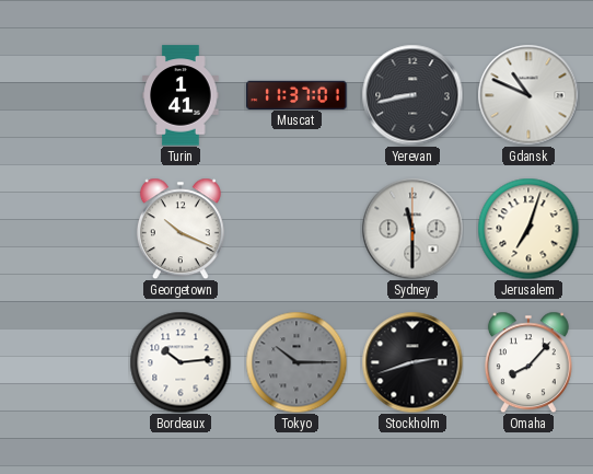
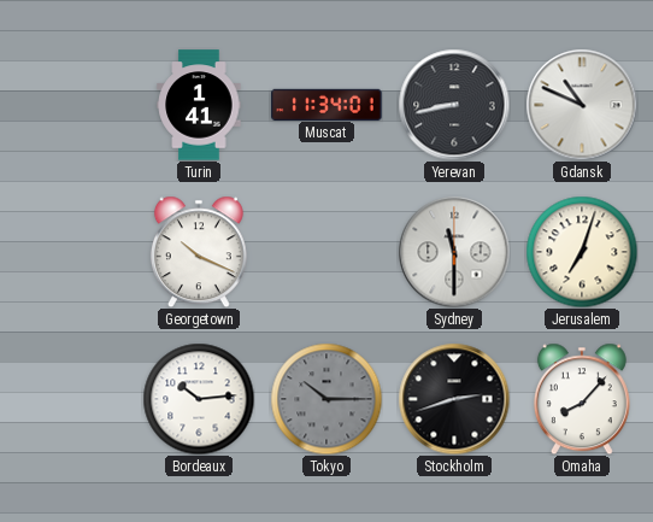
Muscat: 11:37 -> 11:34 (326, 104)
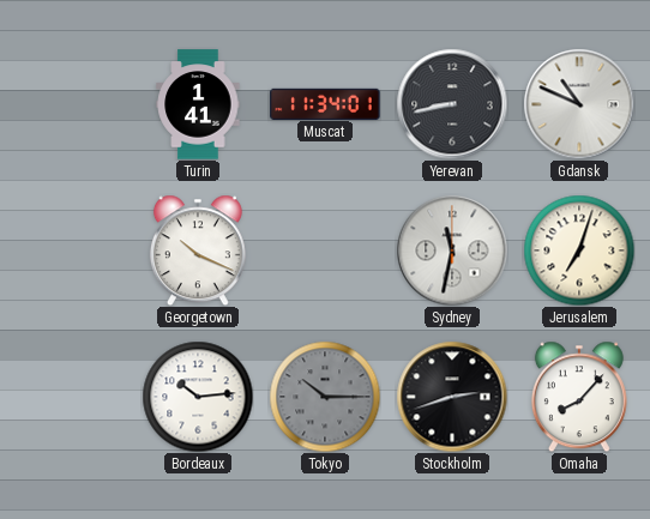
Sydney: 11:30 -> 11:32 (452, 251)
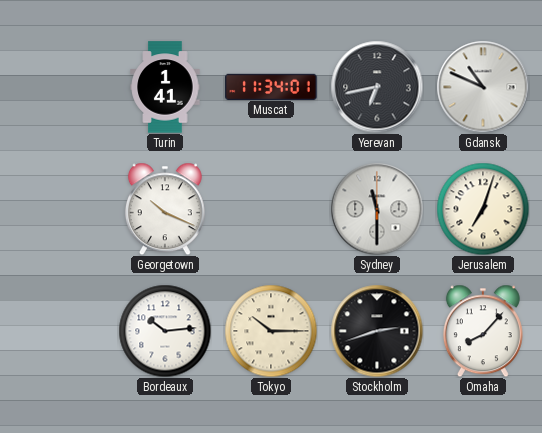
Yerevan: 8:43 -> 6:43 (377, 87)
Sydney: 11:32 -> 11:30 (377, 209)
Tokyo dial: grey -> cream (271, 331)
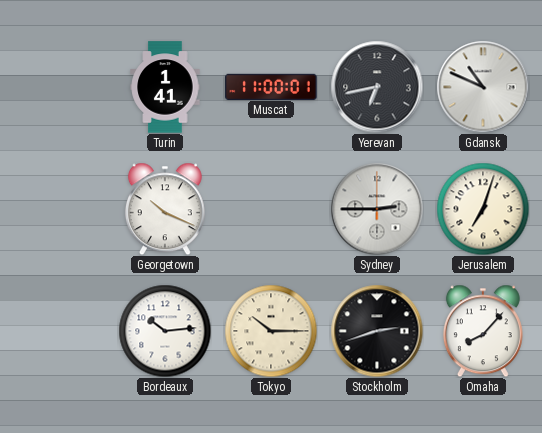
Muscat: 11:34 -> 11:00 (271, 86)
Sydney: 11:30 -> 2:45 (377, 209)
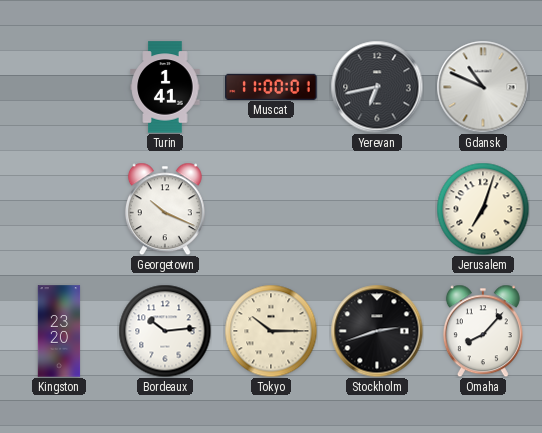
Sydney: 2:45 -> none (377, 209)
Kingston: none -> 23:20 (59, 331)
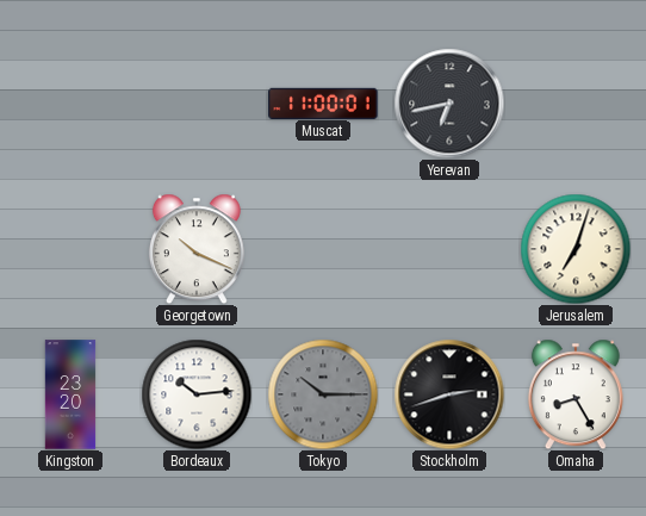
Turin: 1:41 -> none (165, 87)
Gdansk: 10:49 -> none (483, 87)
Tokyo dial: cream -> grey (323, 394)
Omaha: 8:07 -> 8:25 (576, 394)
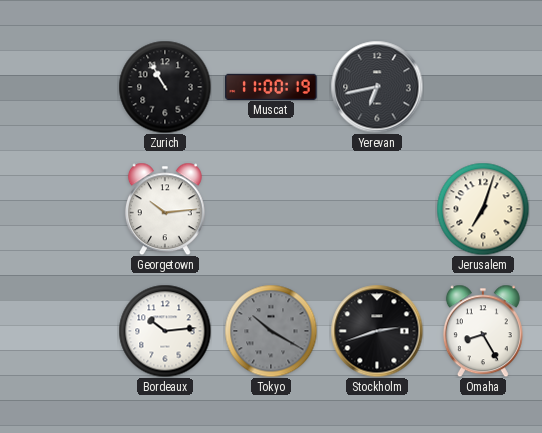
Zurich: none -> 10:55 (165, 87)
Muscat: 11:00:01 -> 11:00:19 (271, 86)
Georgetown: 10:19 -> 10:14 (165, 209)
Kingston: 23:20 -> none (70, 394)
Tokyo: 10:15 -> 10:20 (271, 331)
